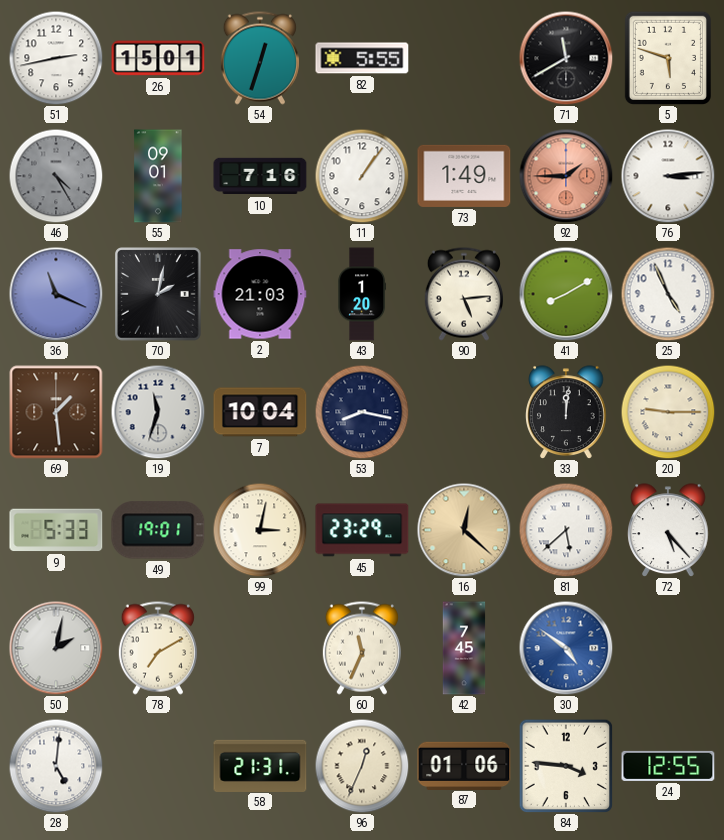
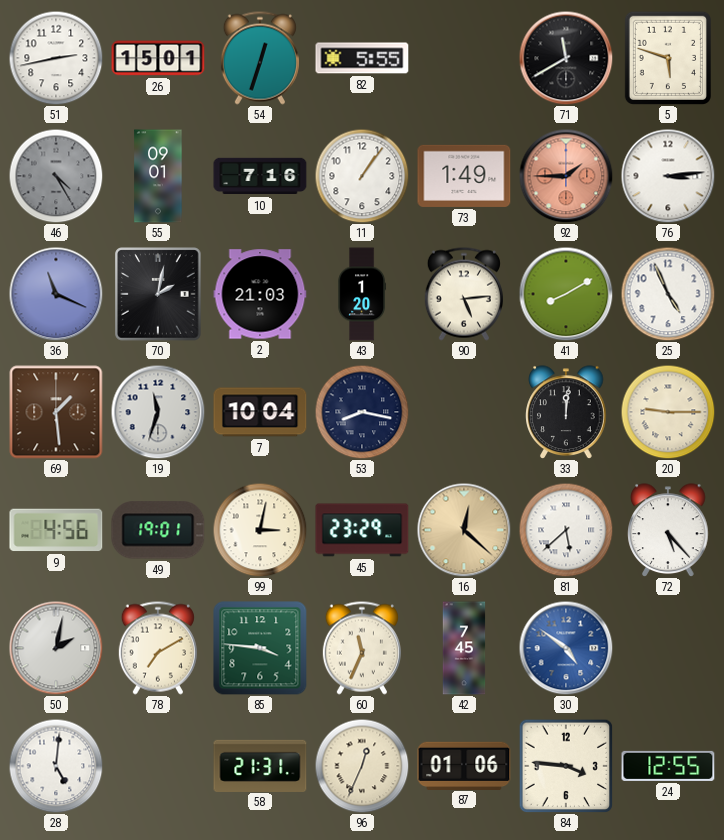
9: 5:33 -> 4:56 (56, 530)
85: none -> 3:46 (260, 648)
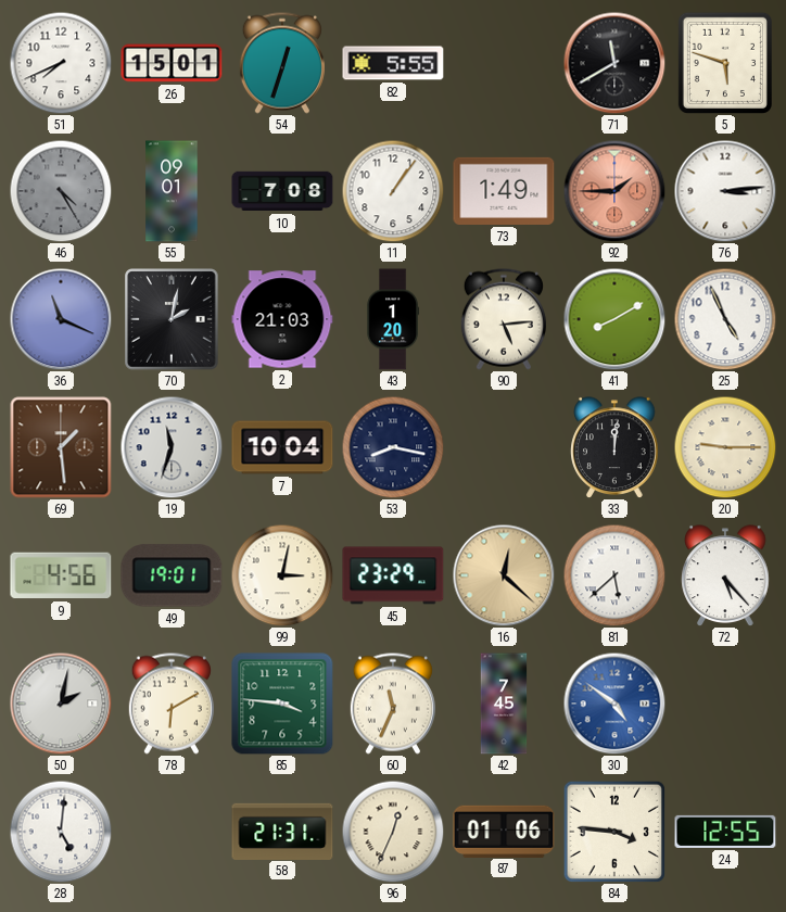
51: 2:43 -> 7:41 (61, 63)
10: 7:16 -> 7:08 (282, 191)
78: 7:10 -> 6:10 (172, 704)
